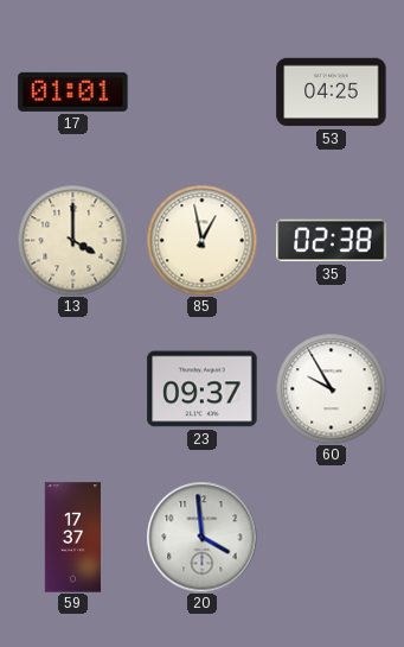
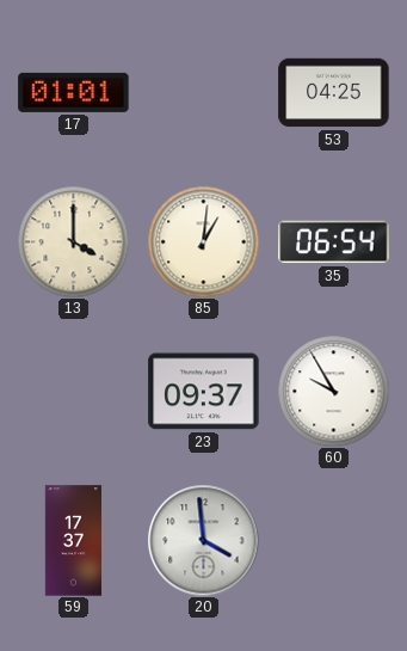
85: 12:58 -> 1:01 (203, 241)
35: 02:38 -> 06:54 (334, 242)
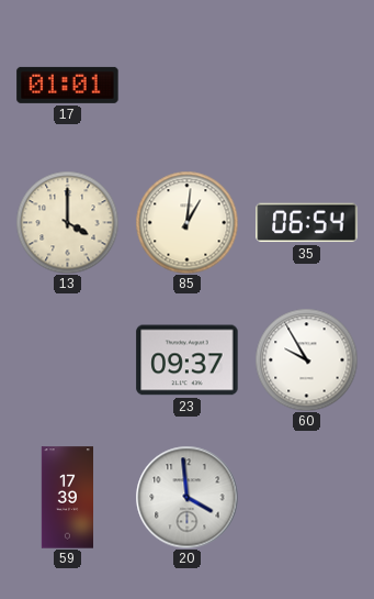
53: 04:25 -> none (334, 93)
59: 17:37 -> 17:39 (67, 498)
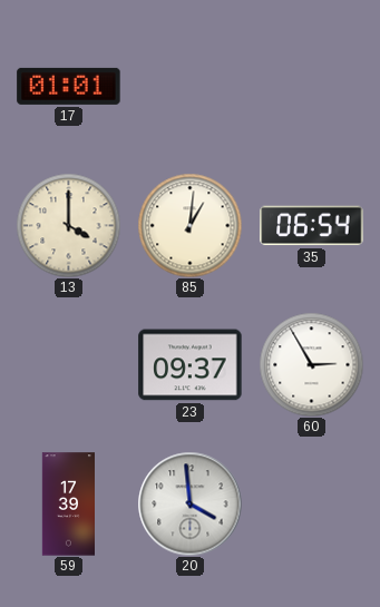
60: 9:55 -> 2:55 (311, 364)
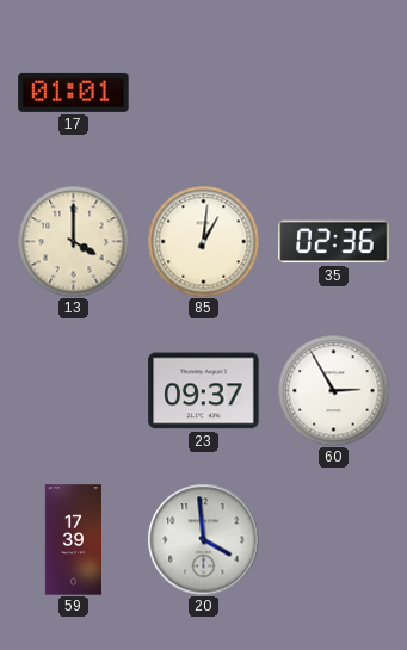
35: 06:54 -> 02:36 (334, 242)
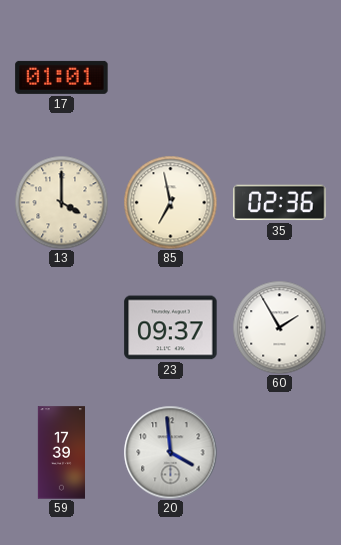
85: 1:01 -> 6:58 (170, 202)
60: 2:55 -> 1:55 (279, 327)
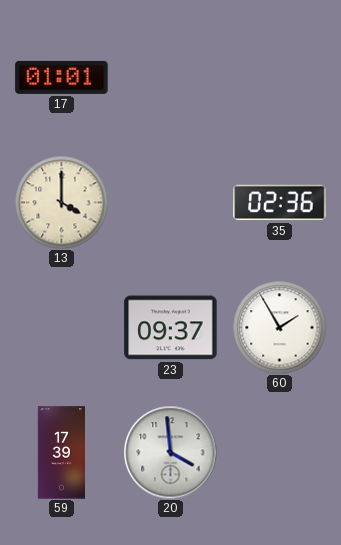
85: 6:58 -> none (170, 202)
